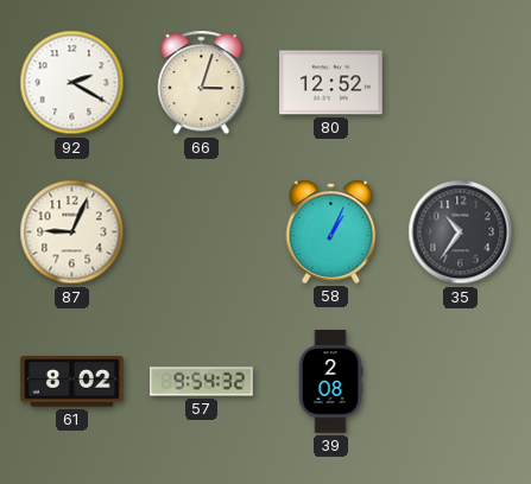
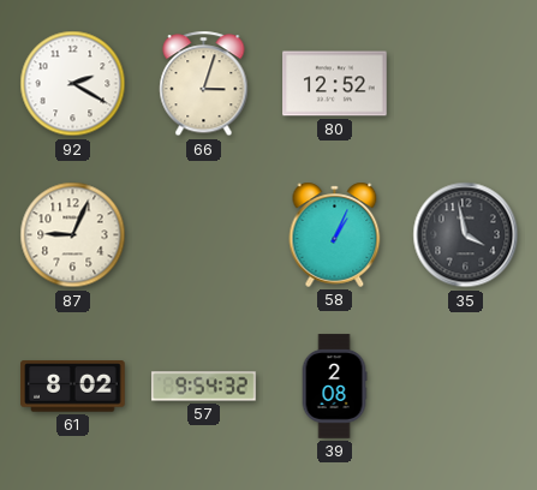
35: 10:36 -> 3:58 (466, 235)
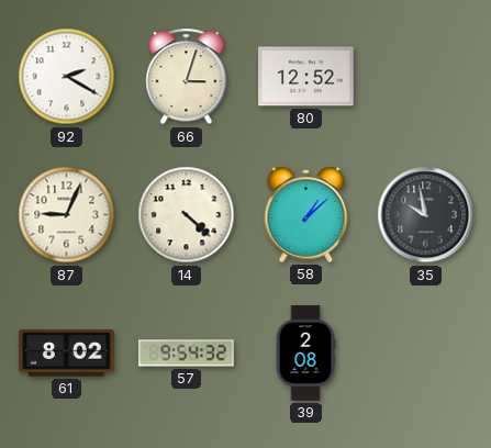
14: none -> 4:22 (187, 215)
58: 1:04 -> 1:08 (306, 214)
35: 3:58 -> 9:58 (426, 215)
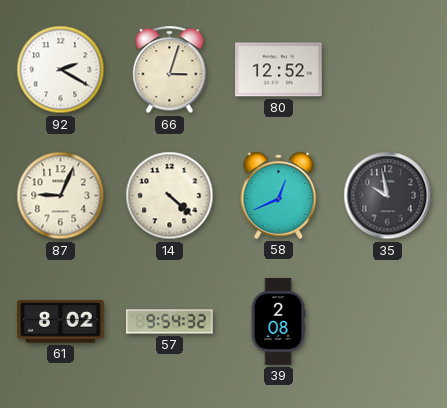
58: 1:08 -> 12:41 (279, 195)
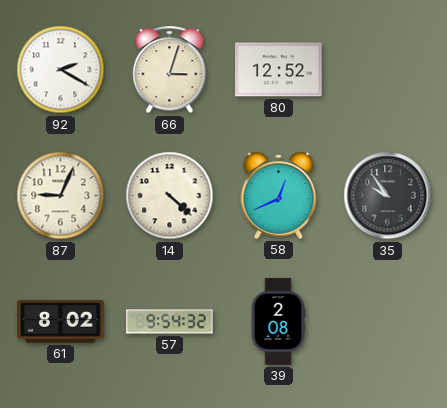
35: 9:58 -> 9:54 (388, 196)
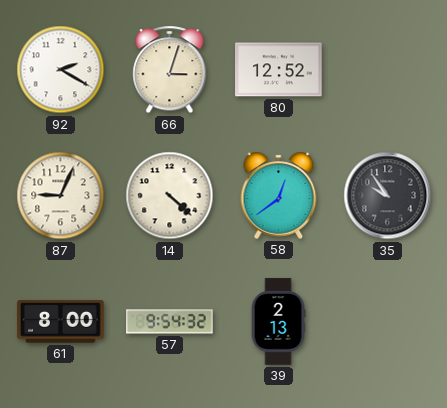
58: 12:41 -> 12:39 (279, 195)
61: 8:02 -> 8:00 (61, 322)
39: 2:08 -> 2:13 (278, 322)
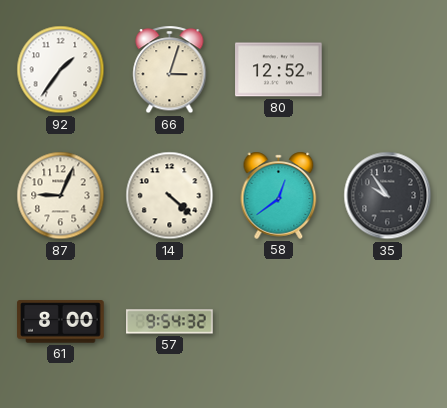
92: 2:20 -> 1:36 (61, 70)
39: 2:13 -> none (278, 322)
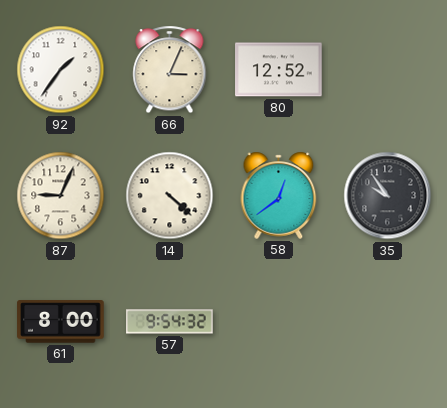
66: 3:03 -> 3:04 (170, 70)
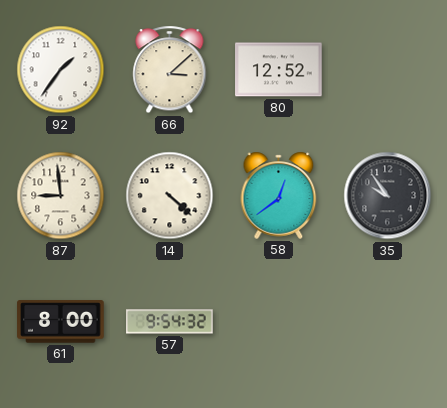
66: 3:04 -> 3:08 (170, 70)
87: 9:04 -> 8:59 (61, 196)
